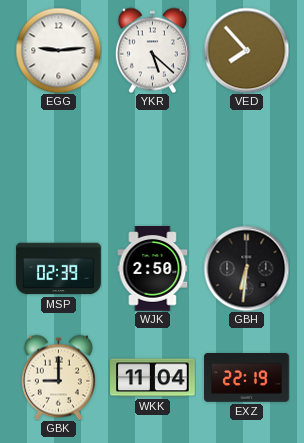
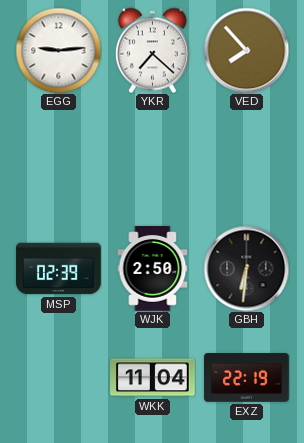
YKR: 5:22 -> 7:22 (152, 50)
GBK: 9:00 -> none (58, 377)
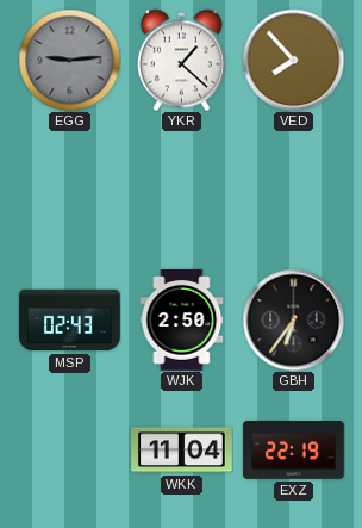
EGG dial: white -> grey (69, 60)
YKR: 7:22 -> 1:22 (181, 60)
MSP: 02:39 -> 02:43 (70, 321)
GBH: 6:31 -> 6:36 (293, 319)
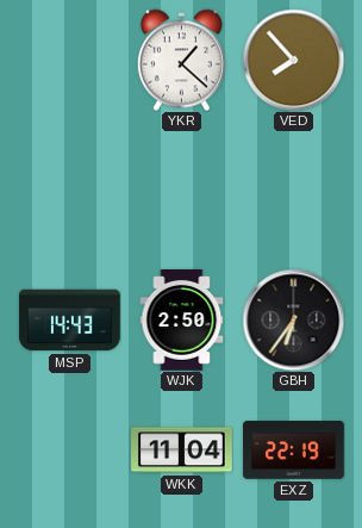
EGG: 9:14 -> none (69, 60)
MSP: 02:43 -> 14:43 (70, 321)
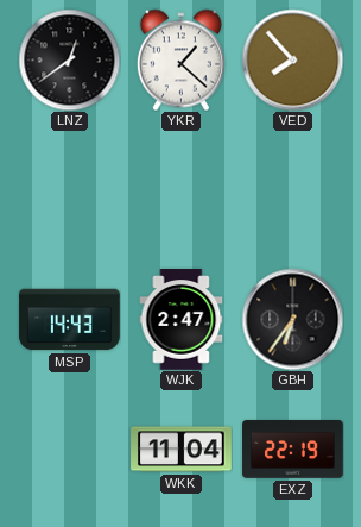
LNZ: none -> 12:39 (69, 59)
WJK: 2:50 -> 2:47 (182, 320)
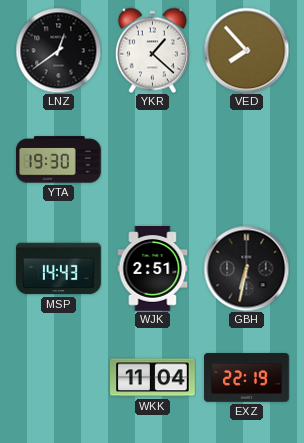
YTA: none -> 19:30 (59, 160)
WJK: 2:47 -> 2:51 (153, 269)
GBH: 6:36 -> 6:32 (246, 268)
